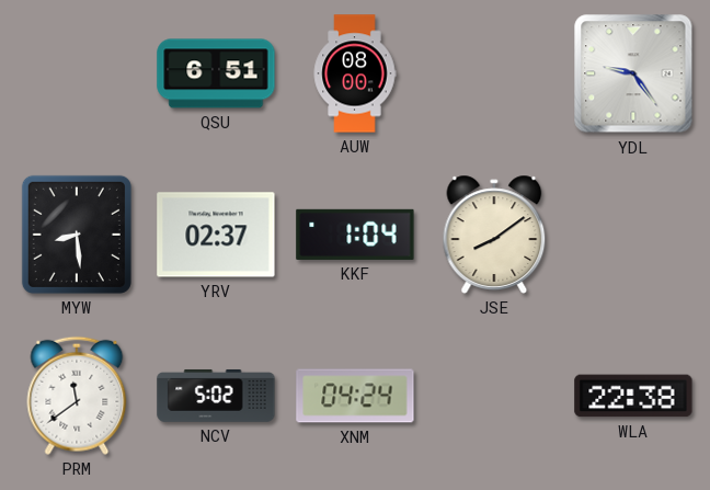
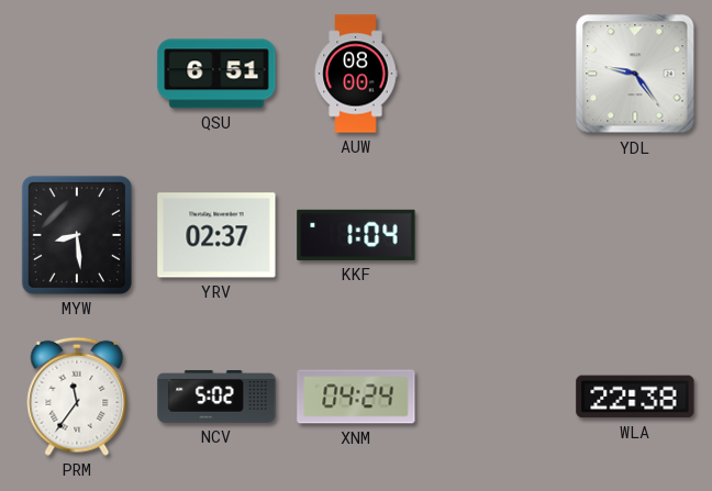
JSE: 8:09 -> none (494, 235)
PRM: 11:39 -> 11:36 (77, 397)
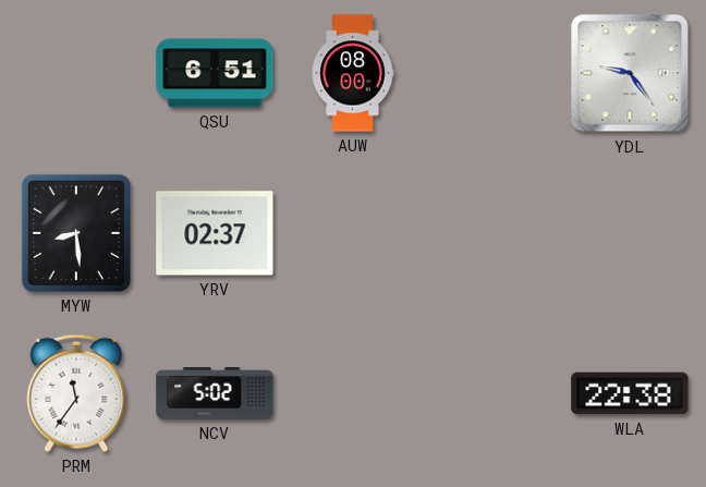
KKF: 1:04 -> none (356, 235)
XNM: 04:24 -> none (356, 397)
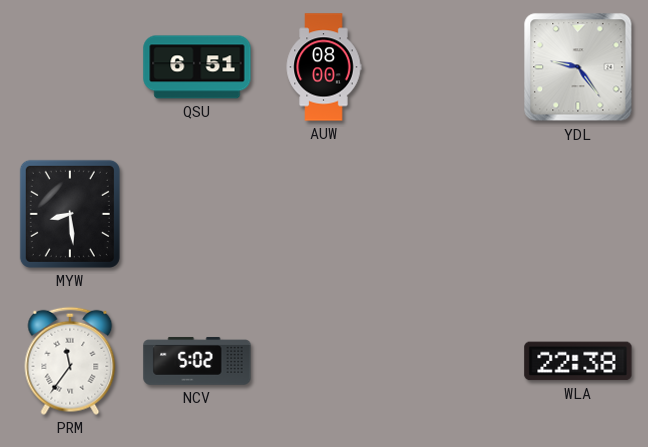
YRV: 02:37 -> none (215, 233)
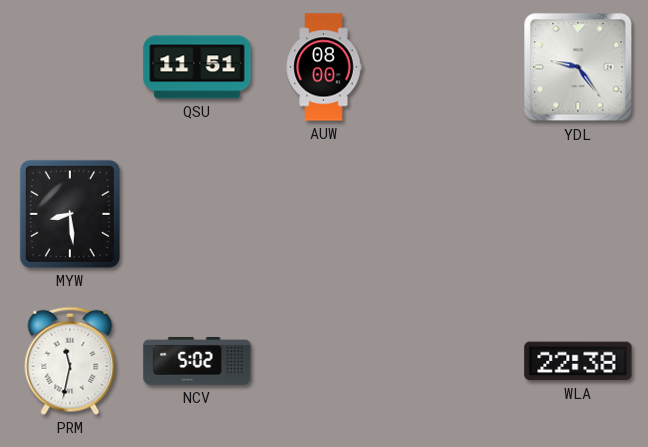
QSU: 6:51 -> 11:51 (197, 67)
PRM: 11:36 -> 11:32 (70, 361)
